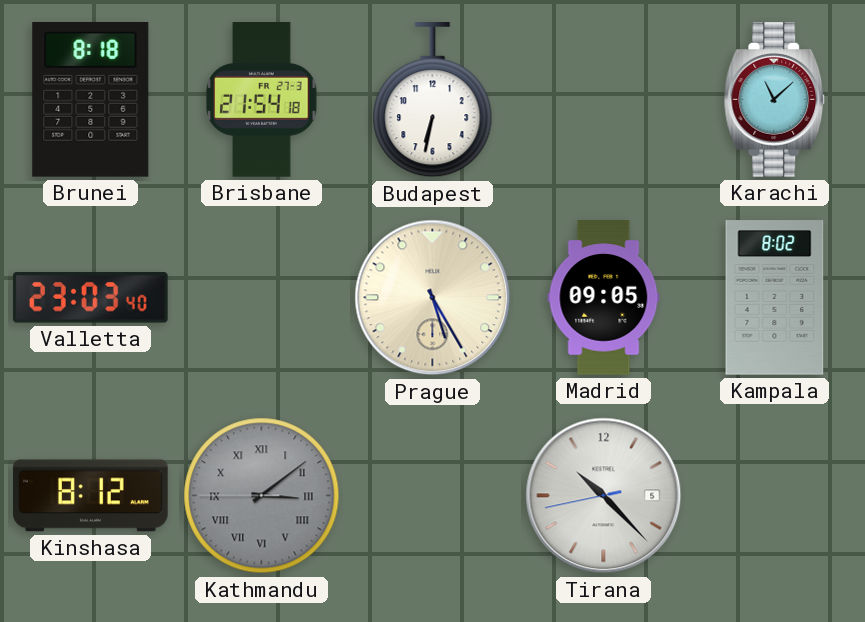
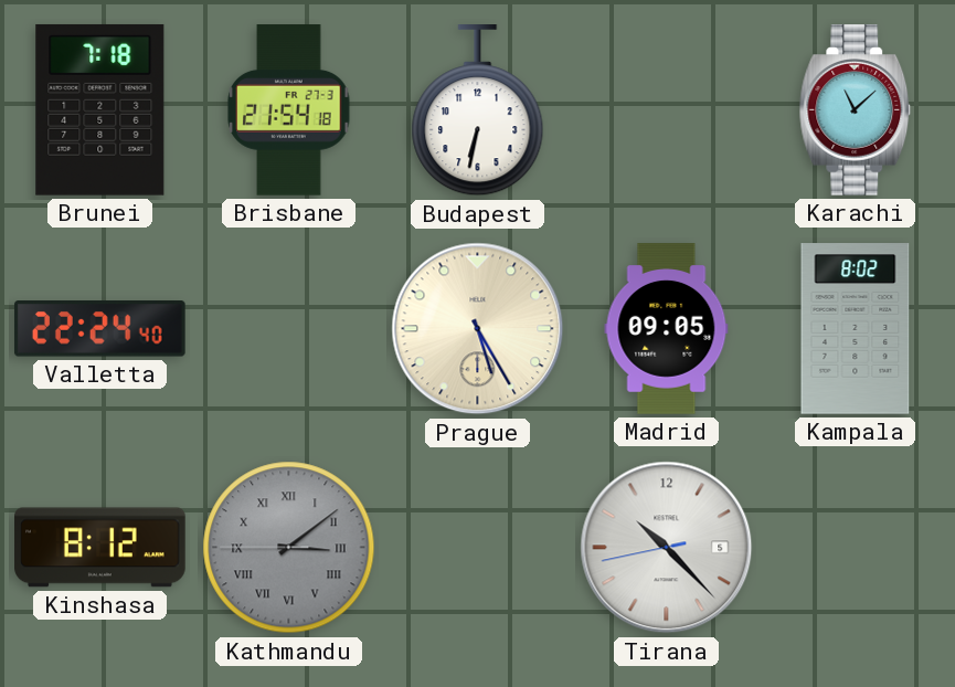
Brunei: 8:18 -> 7:18 (100, 109)
Valletta: 23:03 -> 22:24 (99, 329)
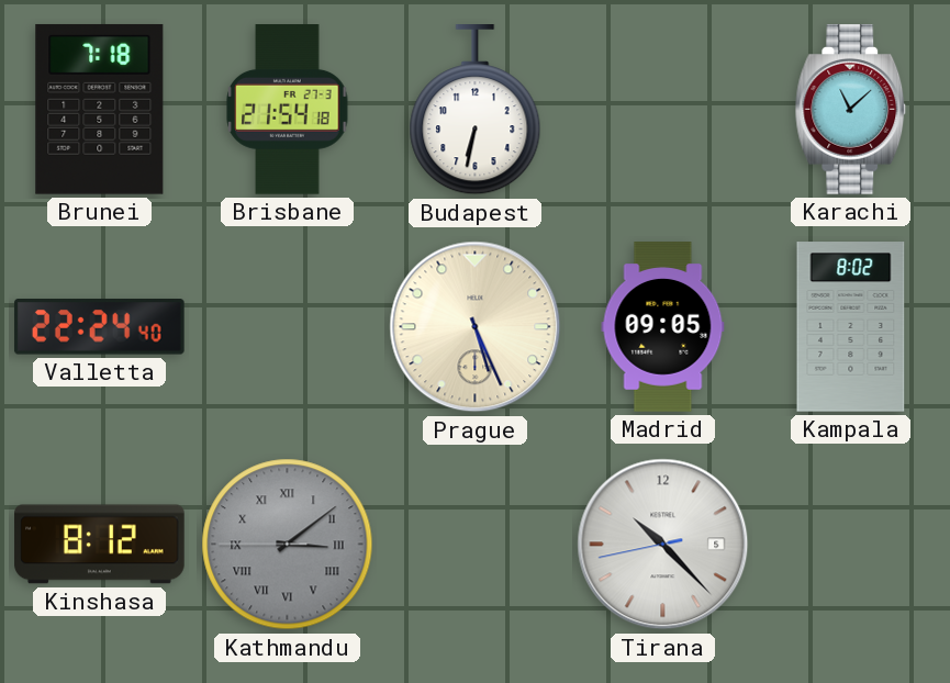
Prague: 5:25 -> 5:26 (476, 327)
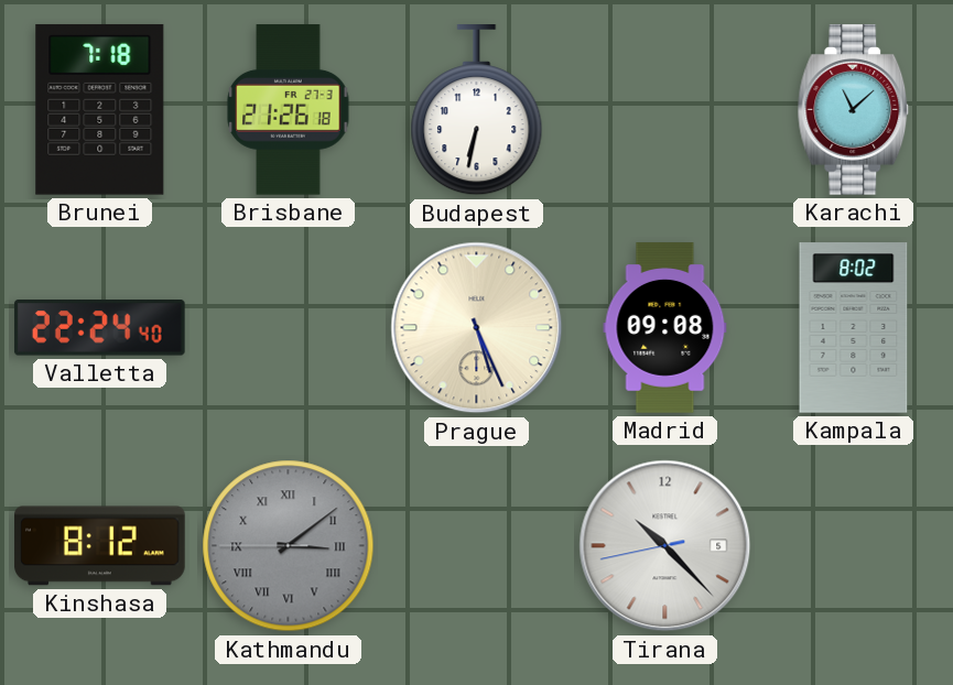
Brisbane: 21:54 -> 21:26 (289, 110)
Madrid: 09:05 -> 09:08 (665, 328)
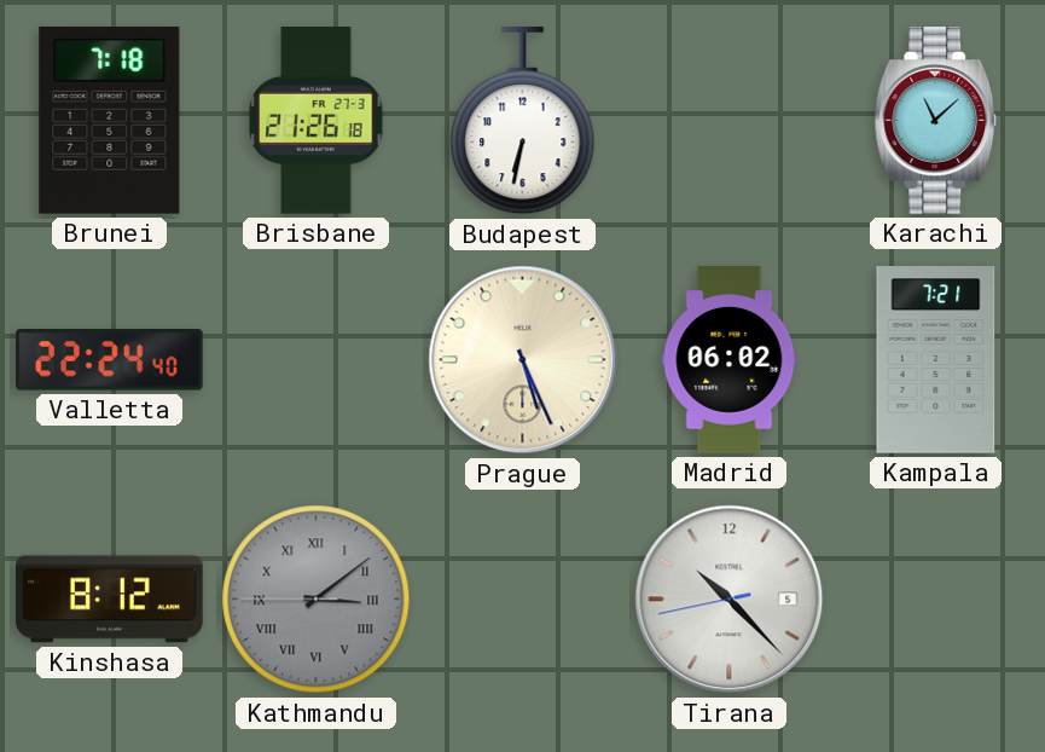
Madrid: 09:08 -> 06:02 (730, 360)
Kampala: 8:02 -> 7:21 (936, 360)
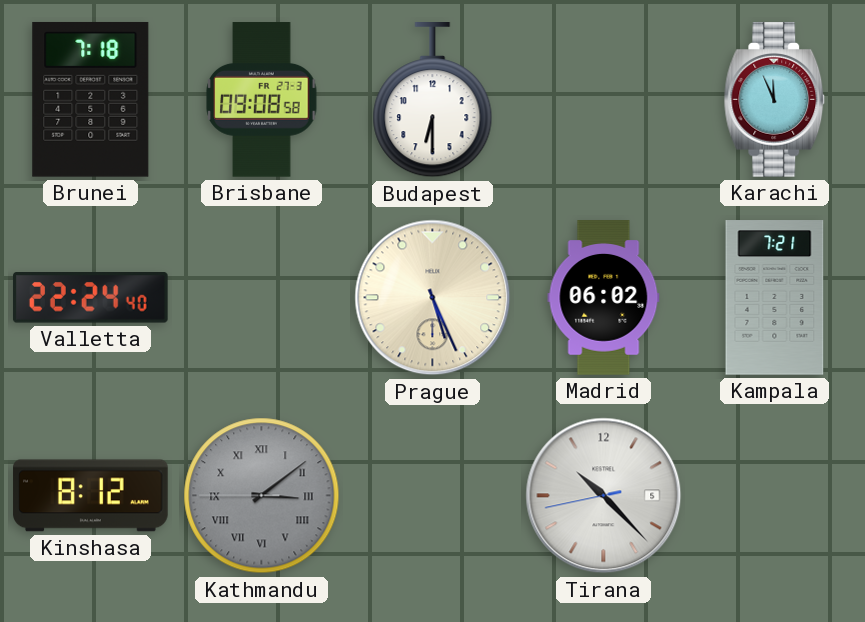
Brisbane: 21:26 -> 09:08 (262, 100)
Budapest: 6:32 -> 6:30 (433, 101)
Karachi: 11:08 -> 11:56 (775, 100)
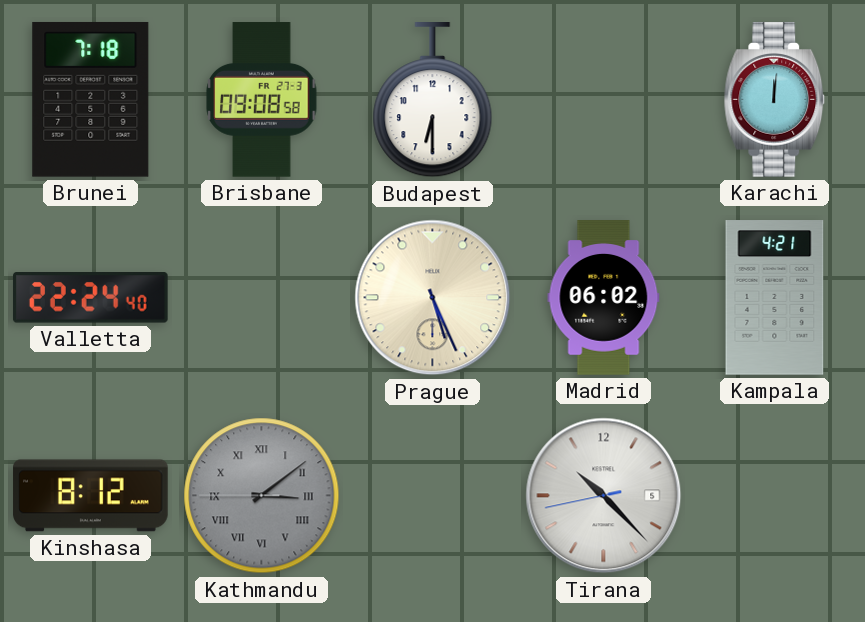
Karachi: 11:56 -> 12:01 (775, 100)
Kampala: 7:21 -> 4:21 (775, 298)
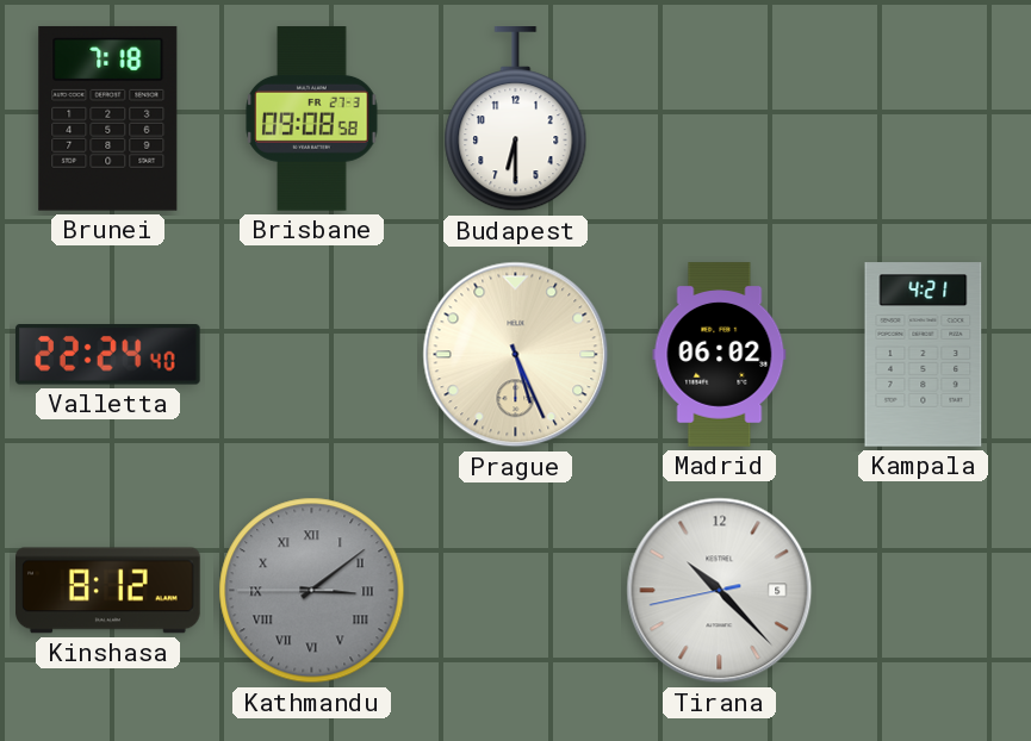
Karachi: 12:01 -> none (775, 100)
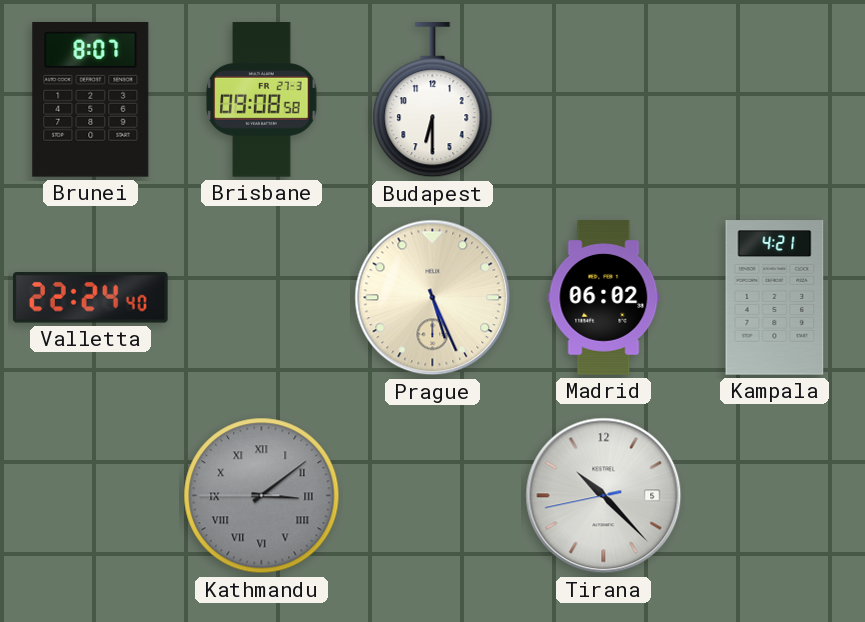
Brunei: 7:18 -> 8:07 (91, 99)
Kinshasa: 8:12 -> none (108, 591)
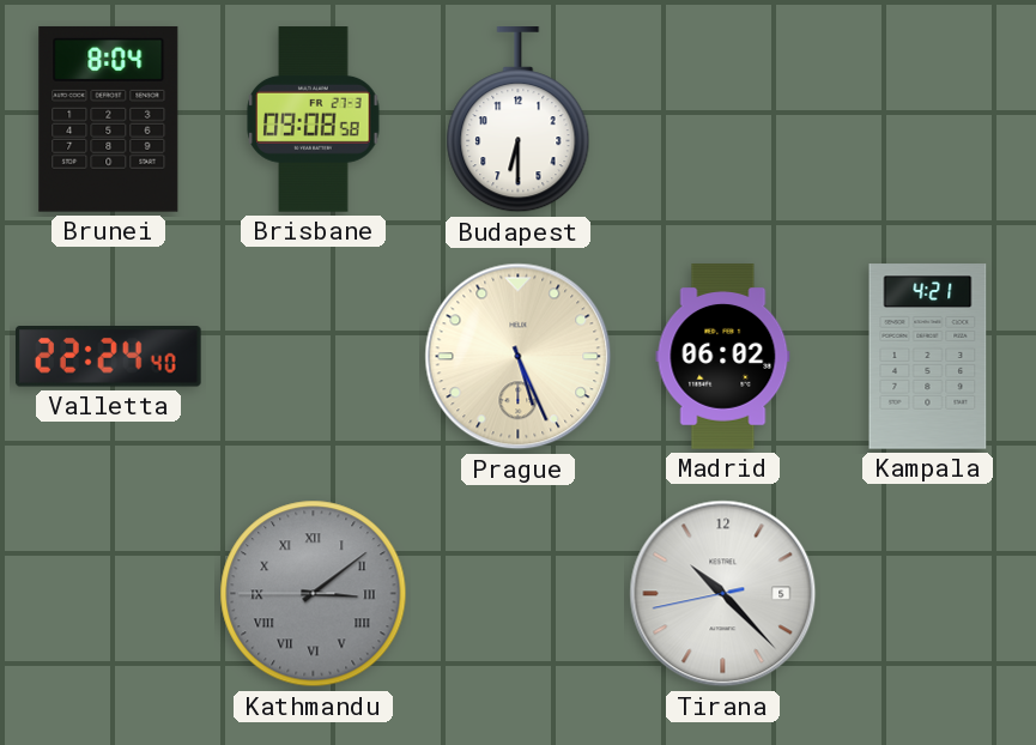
Brunei: 8:07 -> 8:04 (109, 119)
